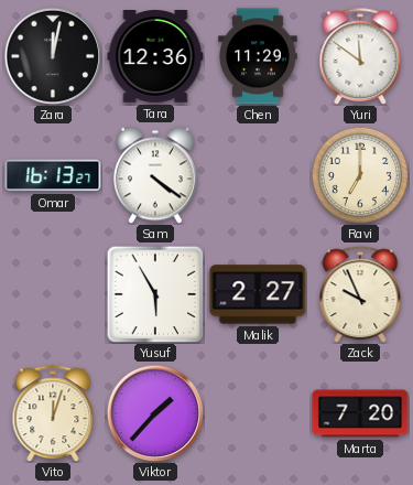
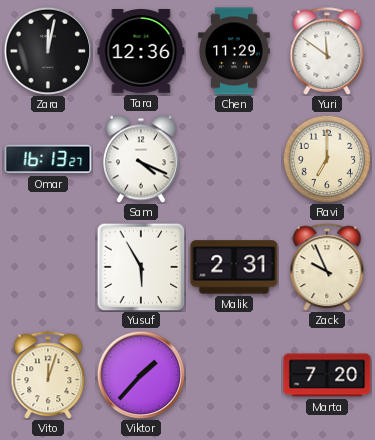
Sam: 4:21 -> 4:19 (141, 159)
Malik: 2:27 -> 2:31 (234, 267)
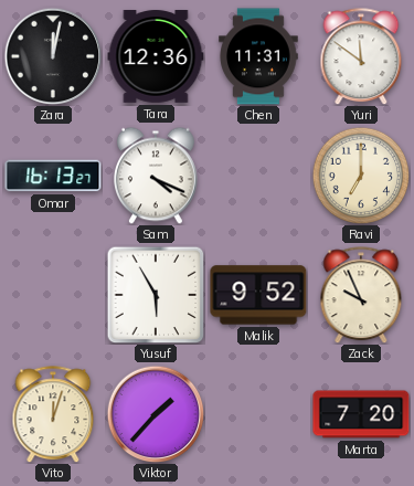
Chen: 11:29 -> 11:31 (258, 56)
Malik: 2:31 -> 9:52 (258, 295)
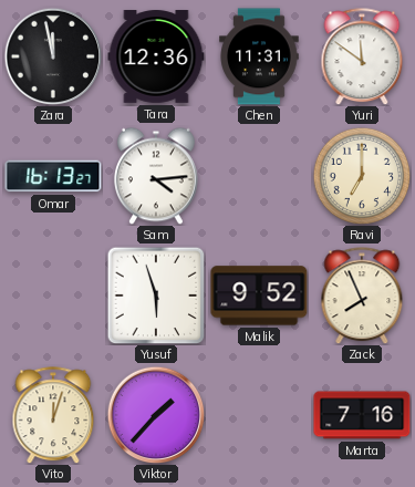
Zara: 12:02 -> 11:58 (53, 56)
Sam: 4:19 -> 4:14 (156, 176)
Yusuf: 5:55 -> 5:57 (156, 296)
Zack: 9:56 -> 7:56 (362, 296)
Marta: 7:20 -> 7:16 (362, 415)
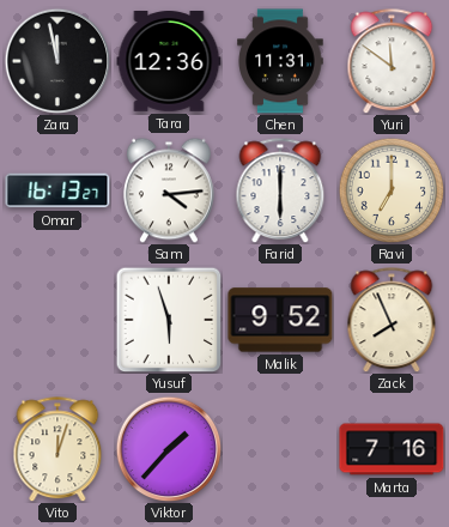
Farid: none -> 6:00 (280, 190)
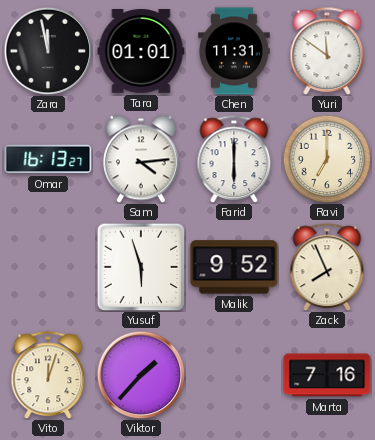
Tara: 12:36 -> 01:01 (141, 52)
